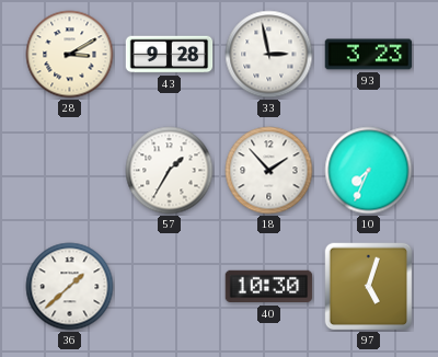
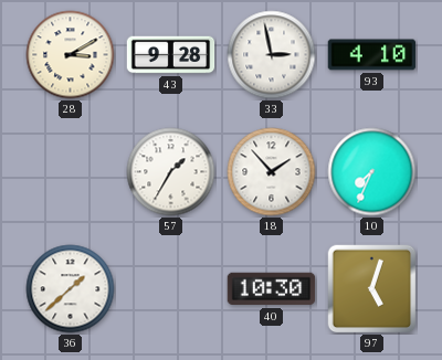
93: 3:23 -> 4:10 (372, 55)
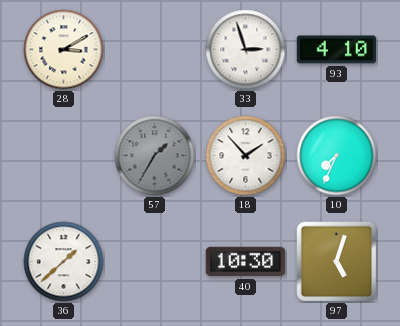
43: 9:28 -> none (171, 55)
33: 2:58 -> 2:57 (246, 50)
57 dial: white -> grey (155, 156)
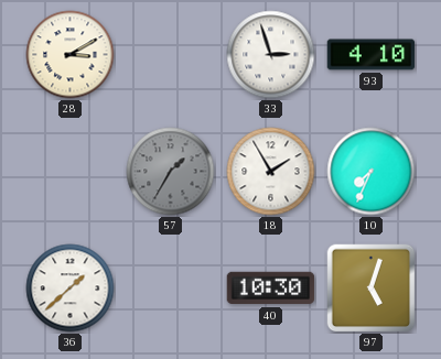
18: 1:53 -> 1:55 (271, 172)
